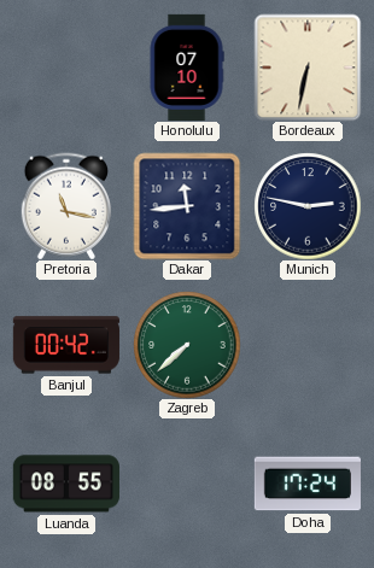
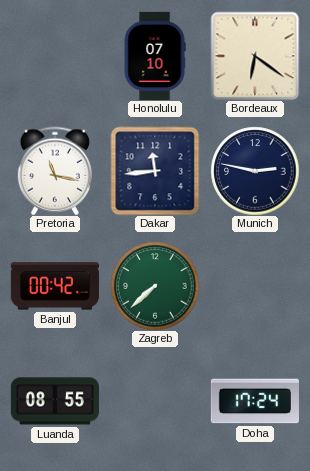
Bordeaux: 6:32 -> 6:21 (255, 56)
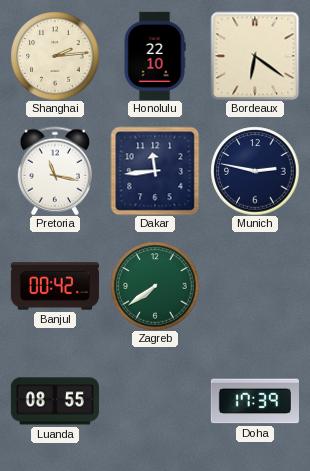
Shanghai: none -> 2:14 (55, 56)
Honolulu: 07:10 -> 22:10 (155, 55)
Zagreb: 7:38 -> 7:39 (155, 286)
Doha: 17:24 -> 17:39 (255, 401)
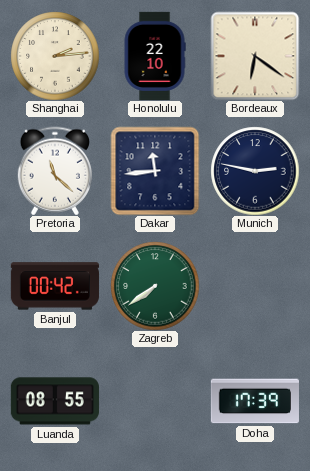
Pretoria: 11:17 -> 11:22 (55, 171)
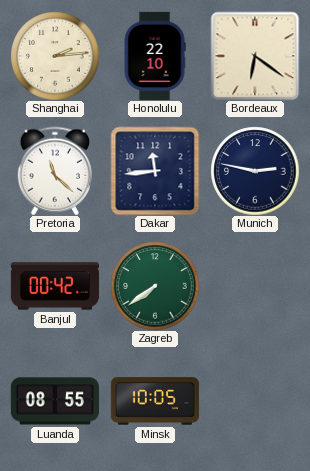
Minsk: none -> 10:05 (154, 401)
Doha: 17:39 -> none (255, 401)
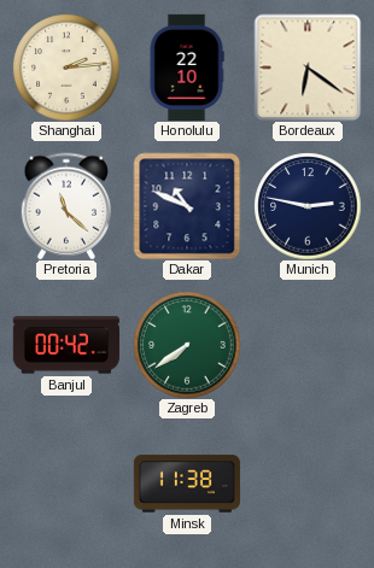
Dakar: 11:44 -> 10:49 (187, 206)
Luanda: 08:55 -> none (55, 401)
Minsk: 10:05 -> 11:38 (186, 484)
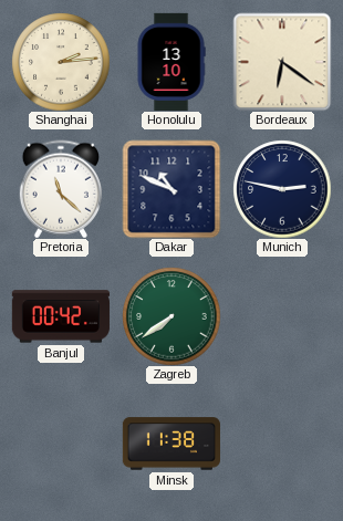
Honolulu: 22:10 -> 13:10 (171, 61)
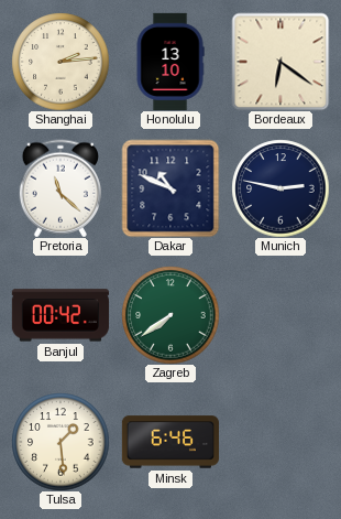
Tulsa: none -> 1:29 (61, 442)
Minsk: 11:38 -> 6:46 (169, 442)
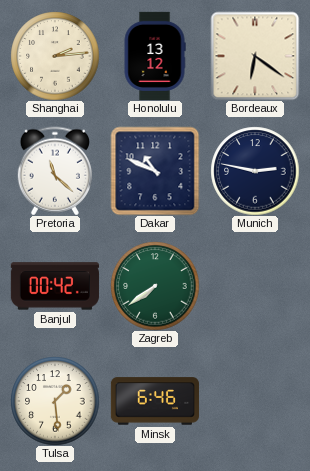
Honolulu: 13:10 -> 13:12 (155, 55)
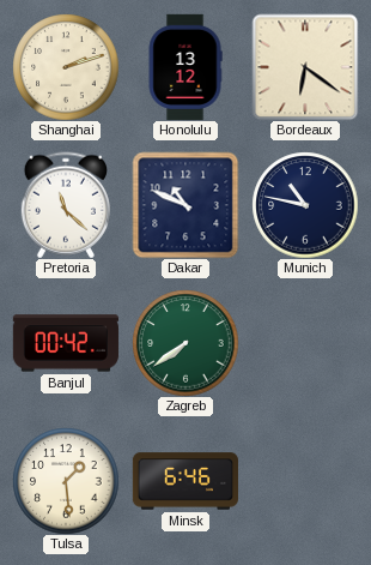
Shanghai: 2:14 -> 2:12 (66, 67)
Munich: 2:47 -> 10:47 (305, 205)
